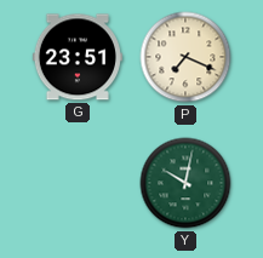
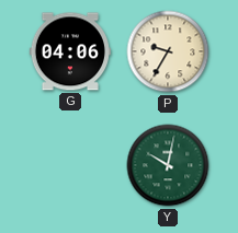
G: 23:51 -> 04:06 (70, 51)
P: 7:19 -> 9:35 (168, 51)
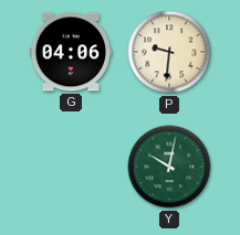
P: 9:35 -> 9:31 (169, 52)
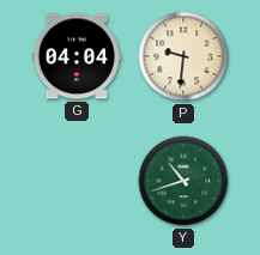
G: 04:06 -> 04:04 (77, 56)
Y: 10:02 -> 10:42 (183, 181)
